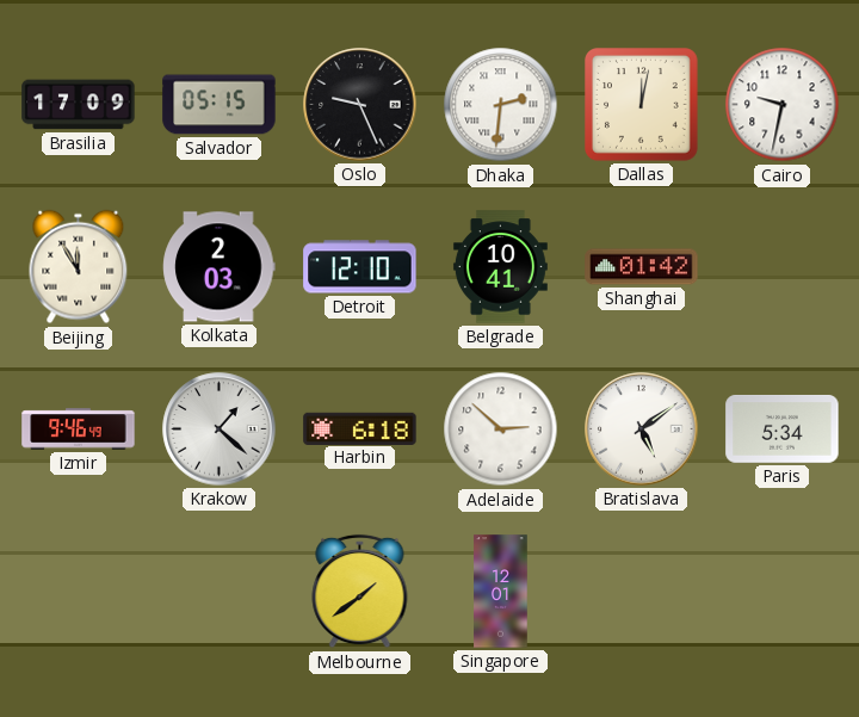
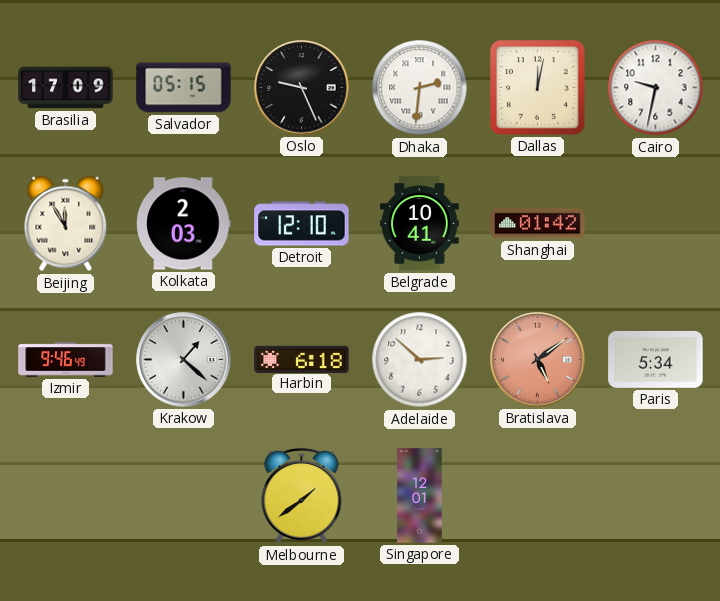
Bratislava dial: white -> salmon (538, 360)
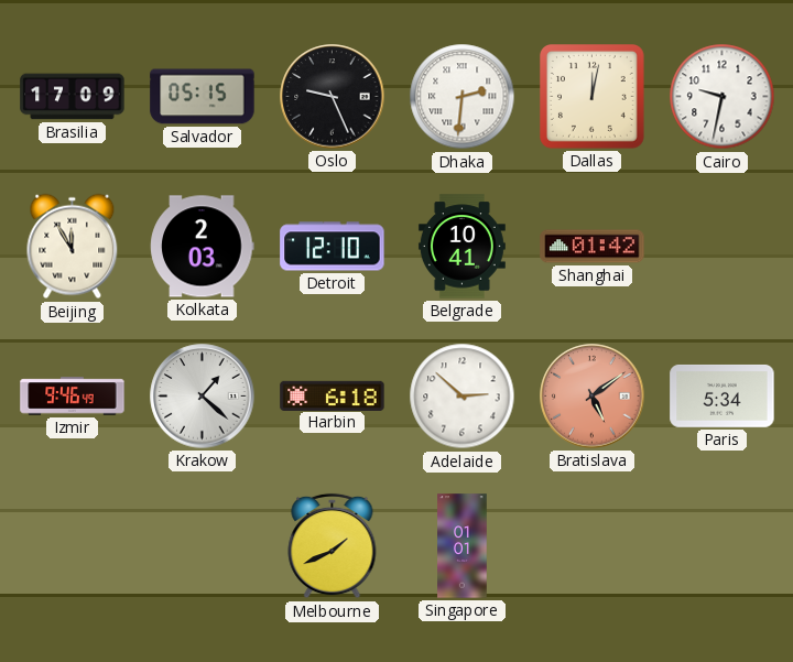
Melbourne: 1:39 -> 1:41 (333, 546)
Singapore: 12:01 -> 01:01 (463, 546)
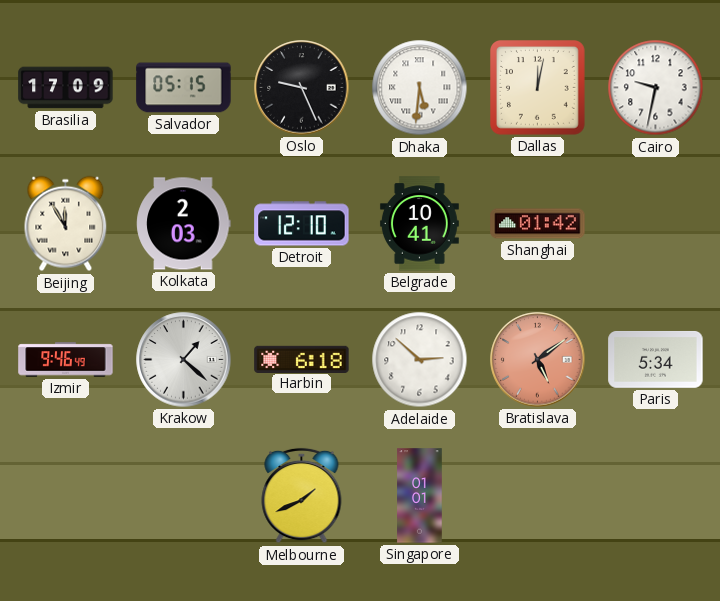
Dhaka: 2:31 -> 5:31 (420, 88)
